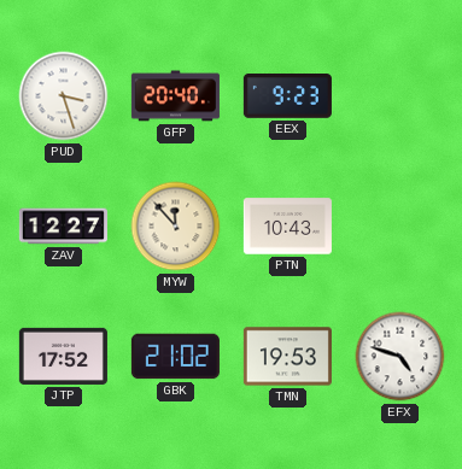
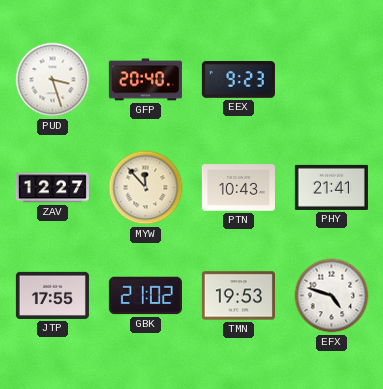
PHY: none -> 21:41 (331, 187)
JTP: 17:52 -> 17:55 (52, 295)
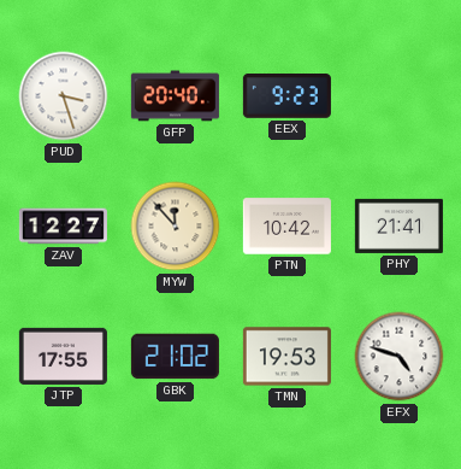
PTN: 10:43 -> 10:42 (286, 227)
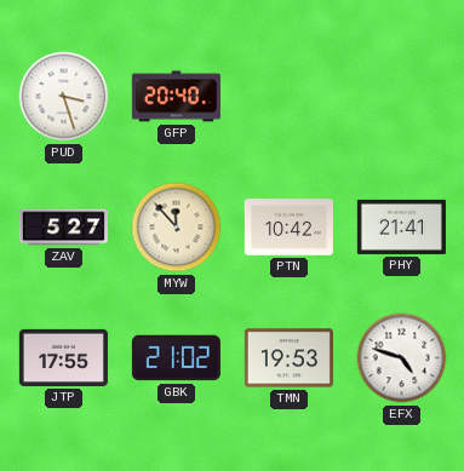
EEX: 9:23 -> none (286, 96)
ZAV: 12:27 -> 5:27 (63, 228)
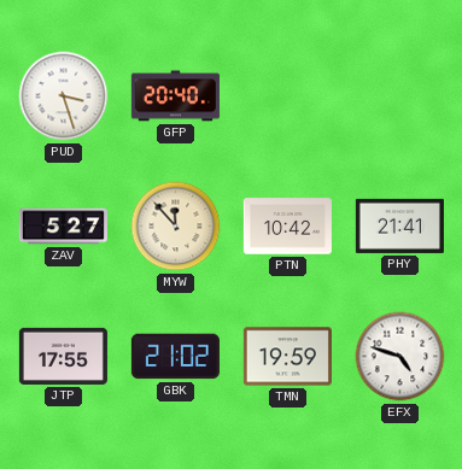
TMN: 19:53 -> 19:59 (287, 357)
